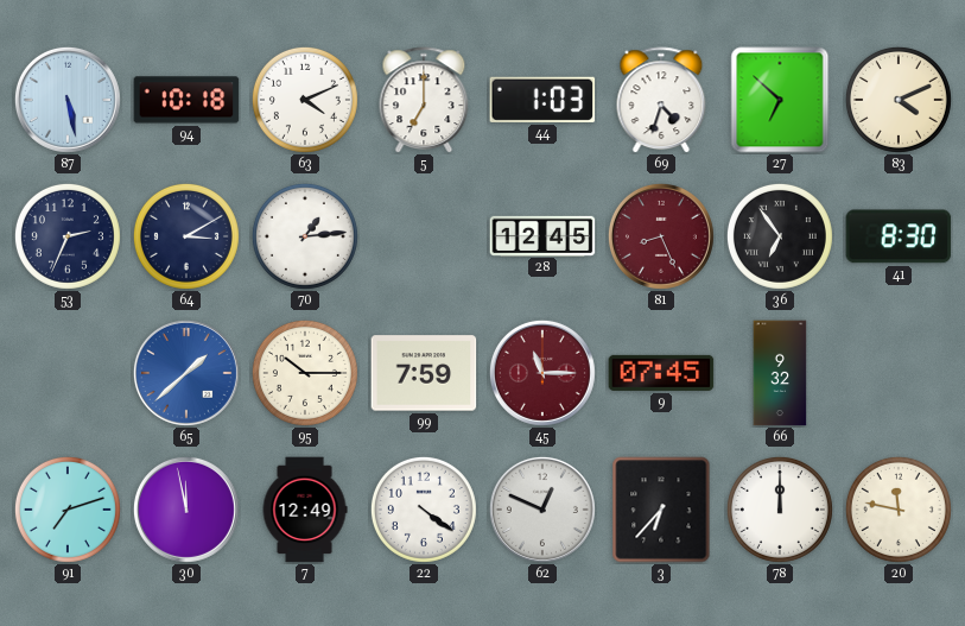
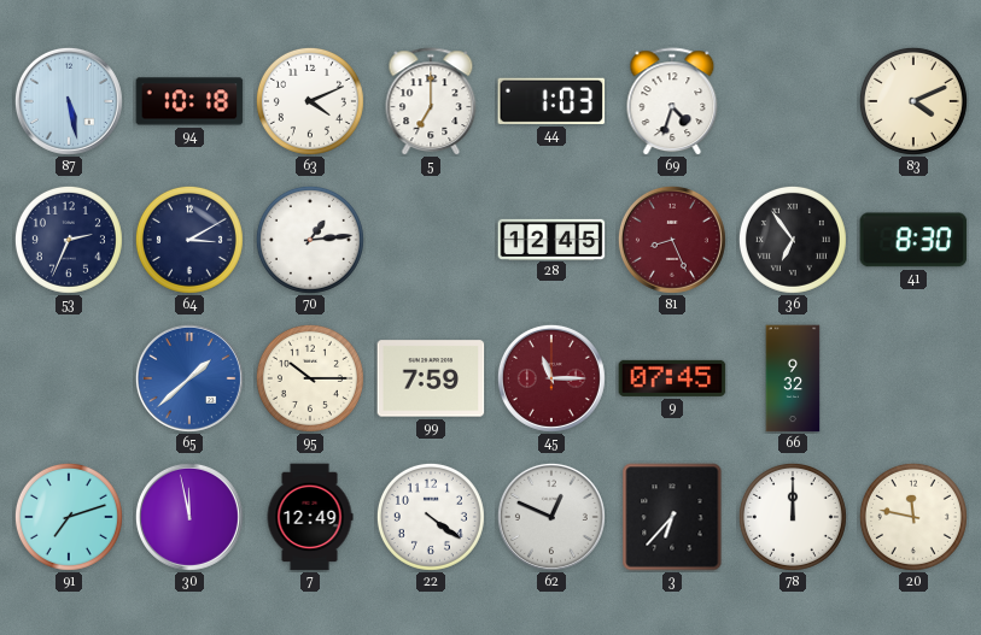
27: 6:52 -> none (780, 100)
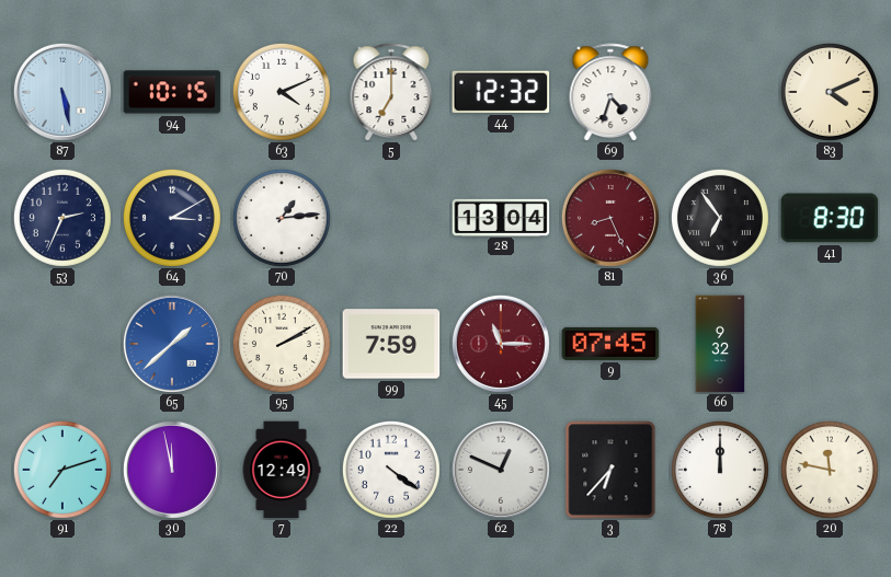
94: 10:18 -> 10:15 (172, 92)
44: 1:03 -> 12:32 (501, 92)
28: 12:45 -> 13:04 (501, 217)
95: 10:15 -> 2:10 (282, 344)
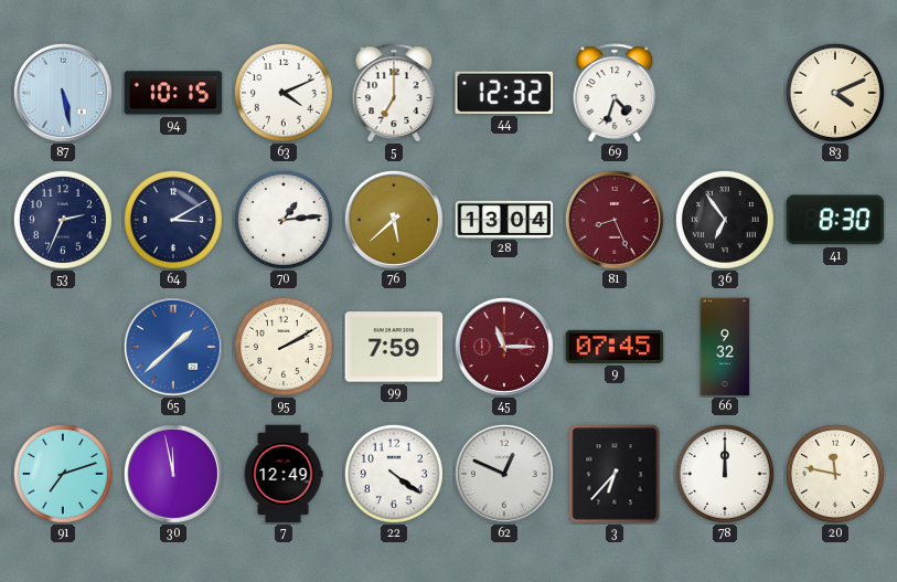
76: none -> 5:38 (394, 220)
